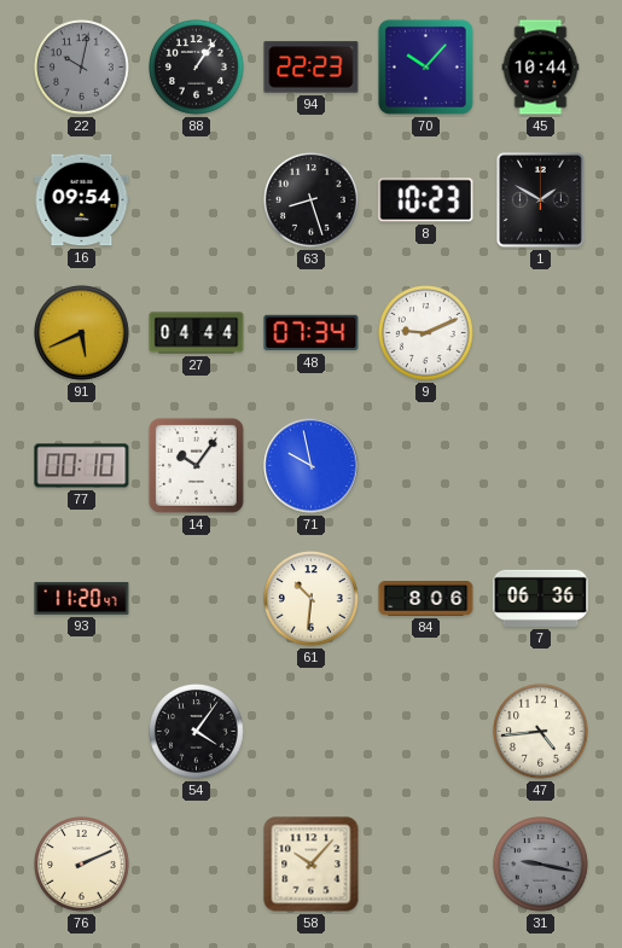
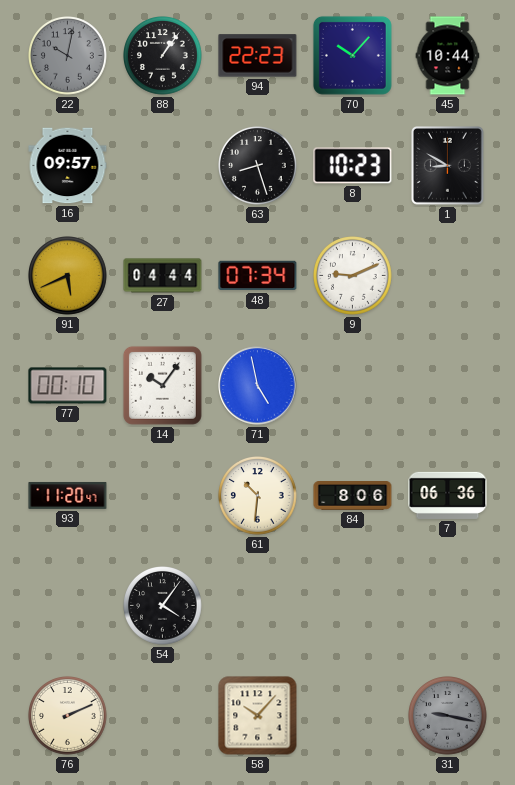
16: 09:54 -> 09:57 (68, 166)
1: 1:50 -> 8:50 (447, 166)
71: 9:58 -> 4:58 (258, 386)
47: 4:44 -> none (541, 732)
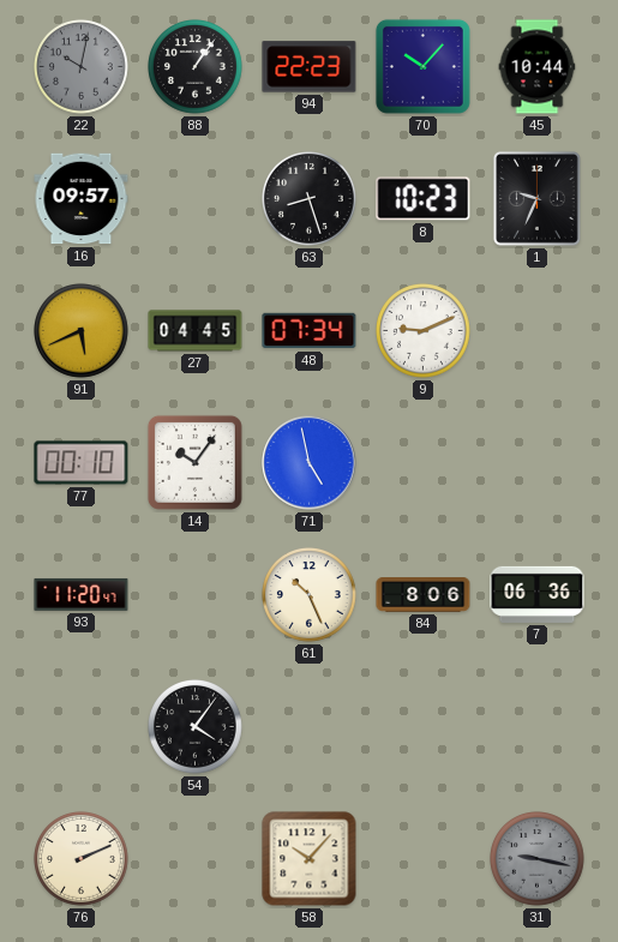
1: 8:50 -> 9:34 (536, 199)
27: 04:44 -> 04:45 (196, 331)
61: 10:31 -> 10:26 (310, 595)
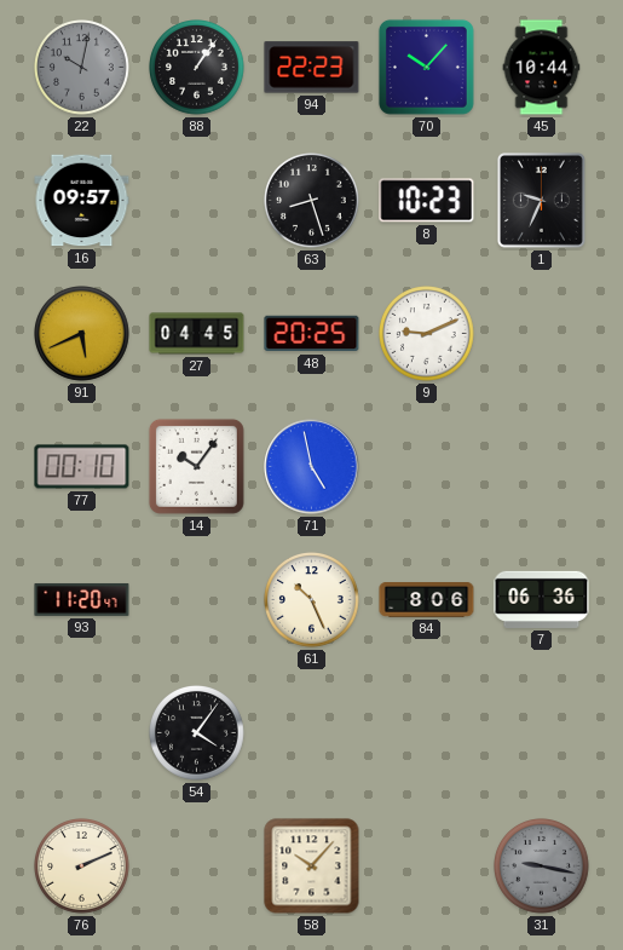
48: 07:34 -> 20:25 (312, 334)
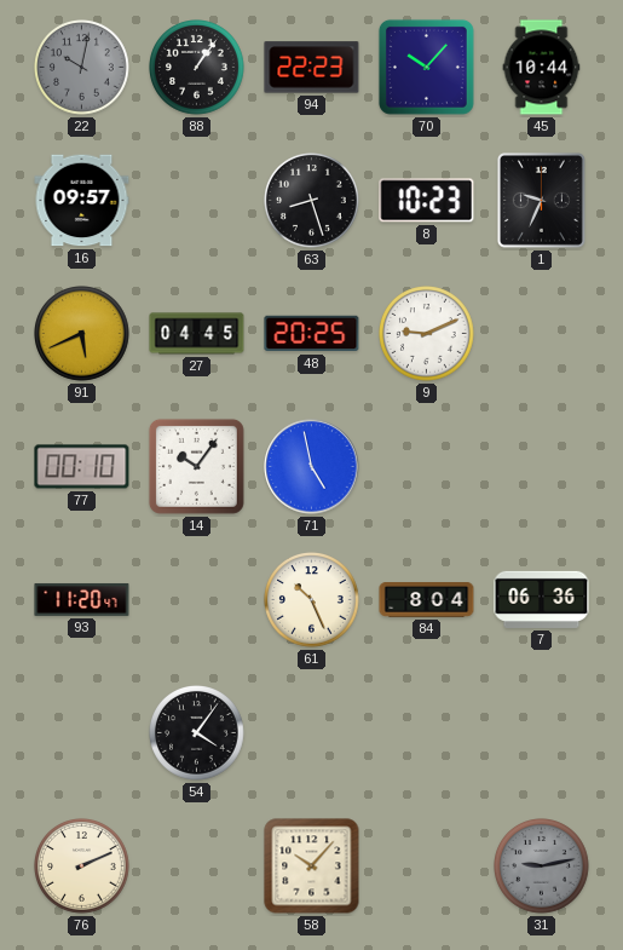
84: 8:06 -> 8:04 (427, 600)
31: 9:17 -> 9:13 (542, 866)
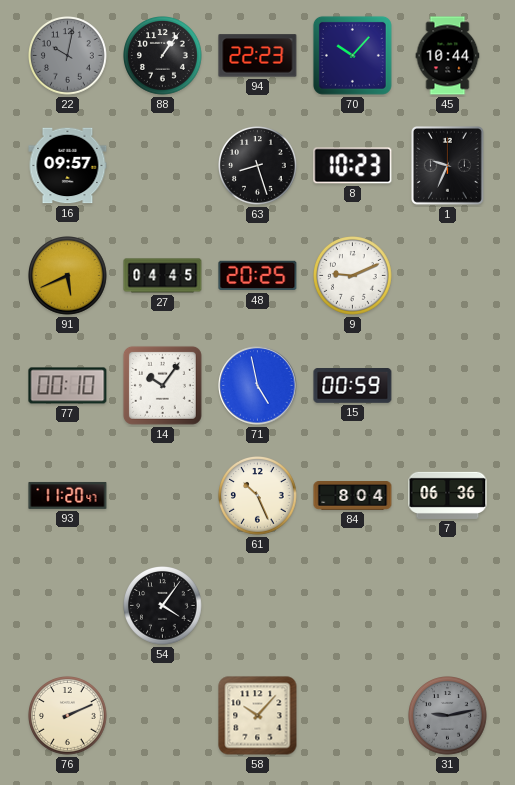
15: none -> 00:59 (353, 386)
